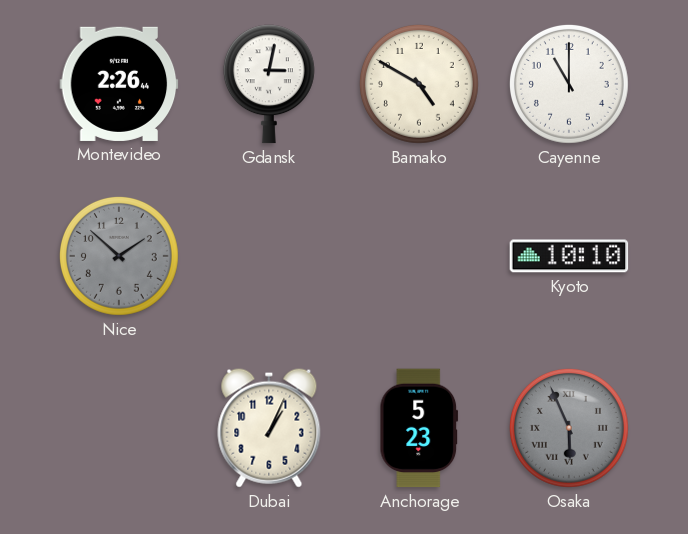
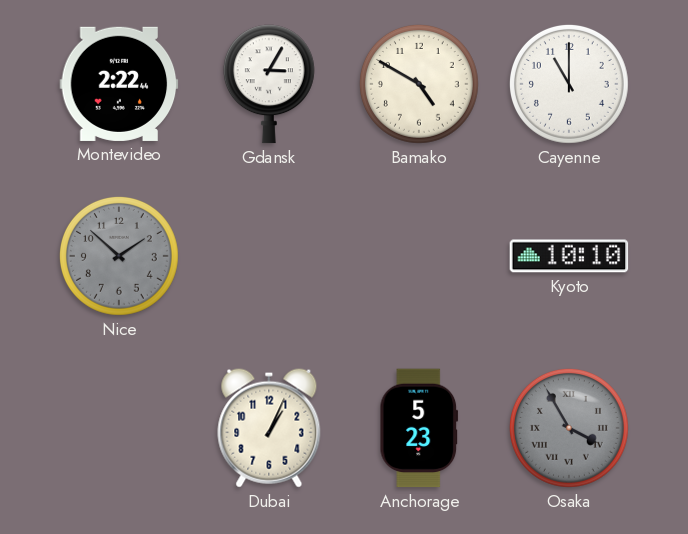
Montevideo: 2:26 -> 2:22 (119, 84)
Gdansk: 3:02 -> 3:05 (269, 84)
Osaka: 5:56 -> 3:55 (569, 428)
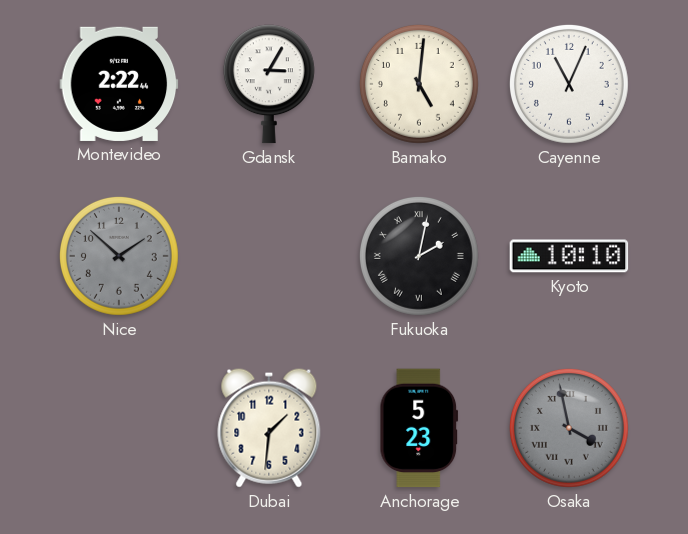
Bamako: 4:50 -> 5:01 (419, 84)
Cayenne: 11:00 -> 11:04 (569, 84)
Fukuoka: none -> 2:02 (419, 256)
Dubai: 1:04 -> 1:31 (269, 428)
Osaka: 3:55 -> 3:58 (569, 428)
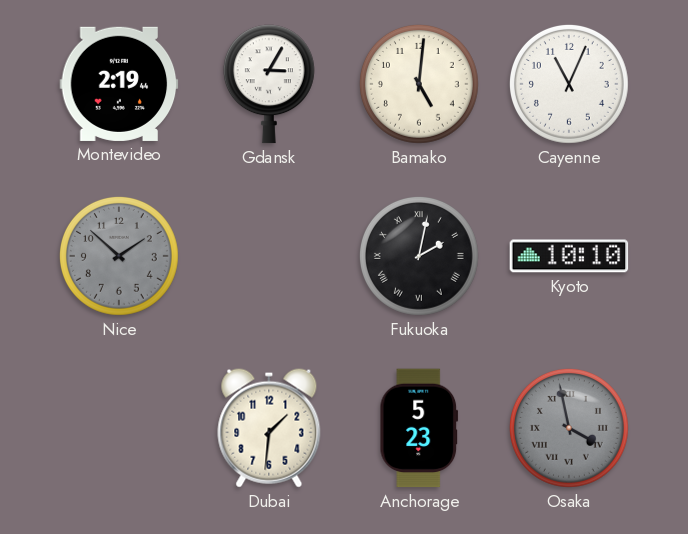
Montevideo: 2:22 -> 2:19 (119, 84)
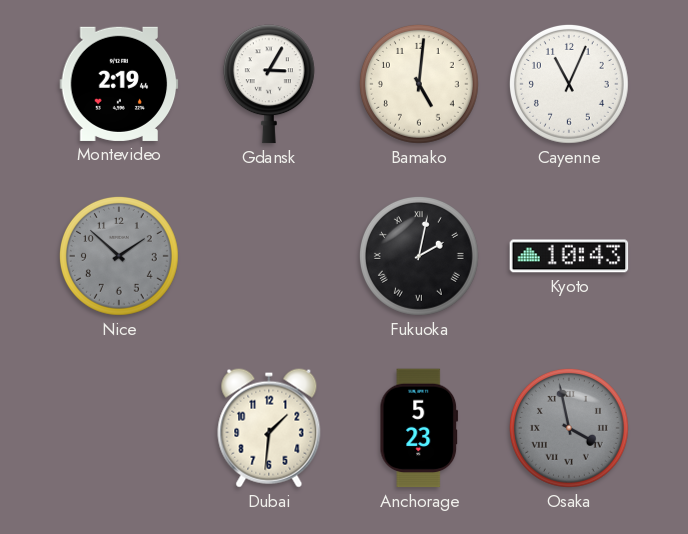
Kyoto: 10:10 -> 10:43 (569, 256)
